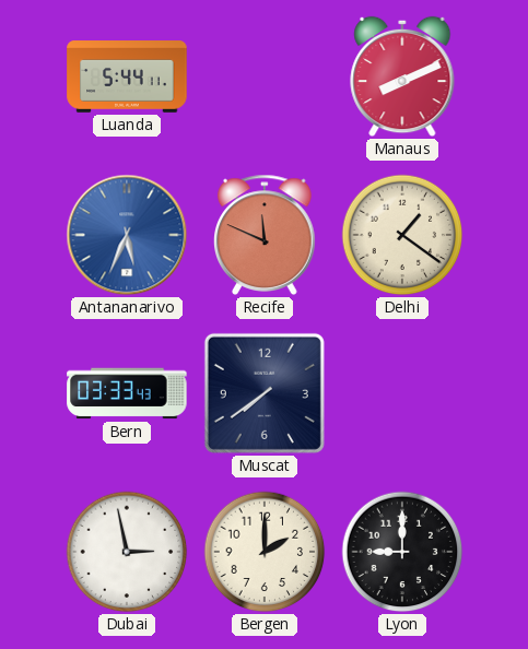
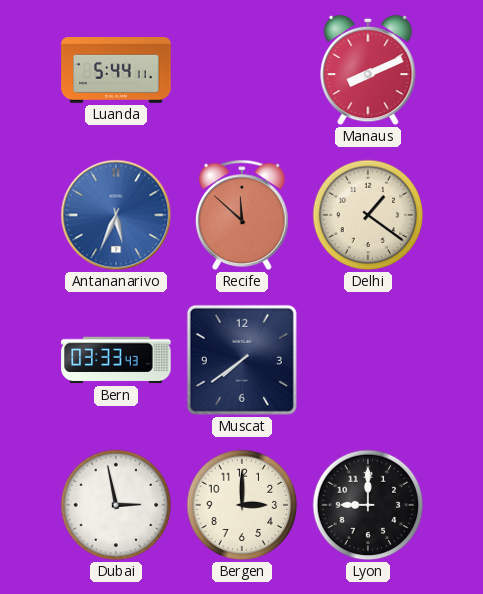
Recife: 11:49 -> 11:52 (243, 215)
Bergen: 2:00 -> 3:00 (242, 505)
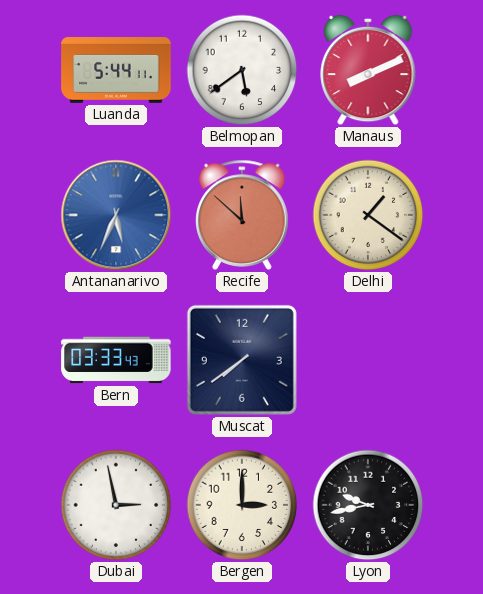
Belmopan: none -> 5:39 (242, 70)
Lyon: 9:00 -> 9:43 (368, 505)
